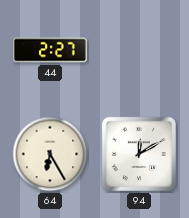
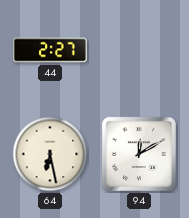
64: 6:25 -> 6:28 (50, 154)
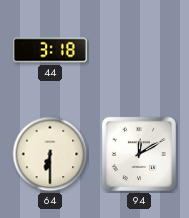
44: 2:27 -> 3:18 (50, 50)
64: 6:28 -> 6:30 (50, 154)
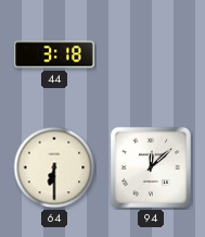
94: 12:10 -> 12:08 (151, 167)
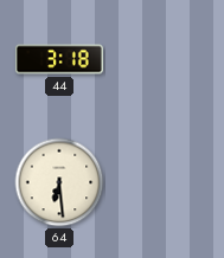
64: 6:30 -> 6:29 (59, 182)
94: 12:08 -> none (151, 167)
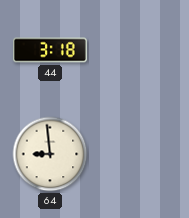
64: 6:29 -> 8:59 (50, 154)
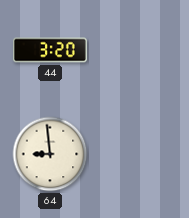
44: 3:18 -> 3:20 (50, 50)
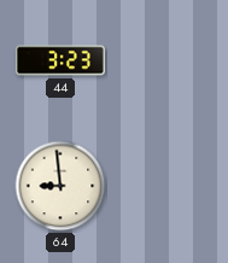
44: 3:20 -> 3:23 (60, 60)
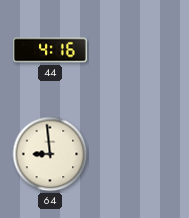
44: 3:23 -> 4:16 (50, 50)
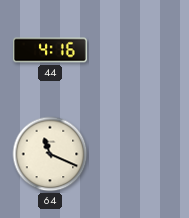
64: 8:59 -> 11:19 (50, 154)
